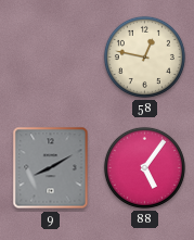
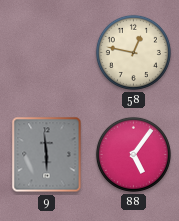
9: 8:10 -> 5:59 (47, 155)
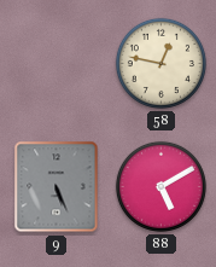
9: 5:59 -> 5:26 (57, 187)
88: 5:06 -> 5:10 (160, 186)
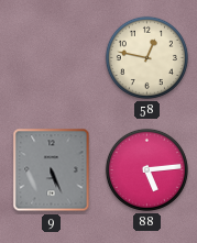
88: 5:10 -> 5:14 (146, 169)
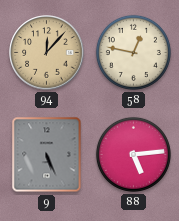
94: none -> 12:07 (47, 53)
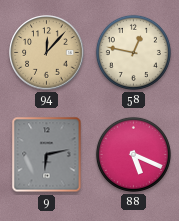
9: 5:26 -> 6:13 (47, 155)
88: 5:14 -> 5:19 (133, 154)
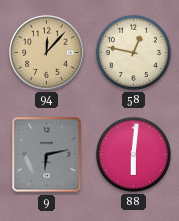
88: 5:19 -> 6:01 (133, 154)
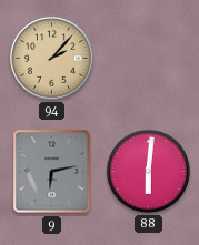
94: 12:07 -> 2:07 (52, 59)
58: 12:47 -> none (133, 52)
